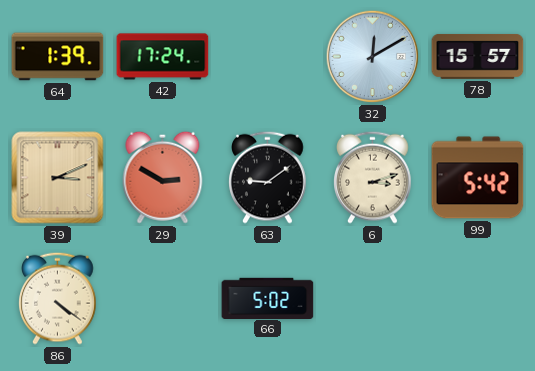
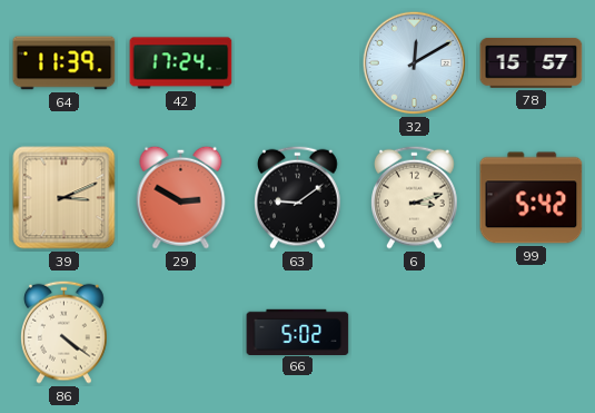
64: 1:39 -> 11:39 (65, 63)
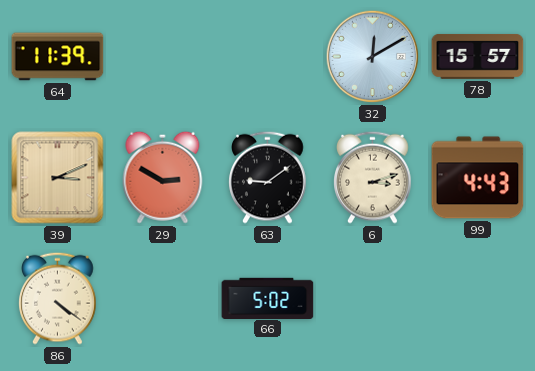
42: 17:24 -> none (181, 63)
99: 5:42 -> 4:43 (478, 178)
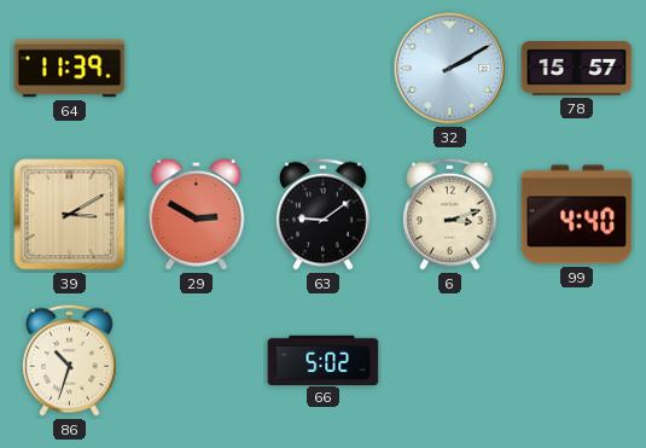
32: 12:10 -> 2:10 (450, 69)
39: 3:11 -> 3:10 (70, 215)
99: 4:43 -> 4:40 (577, 215)
86: 4:21 -> 10:33 (70, 360)
